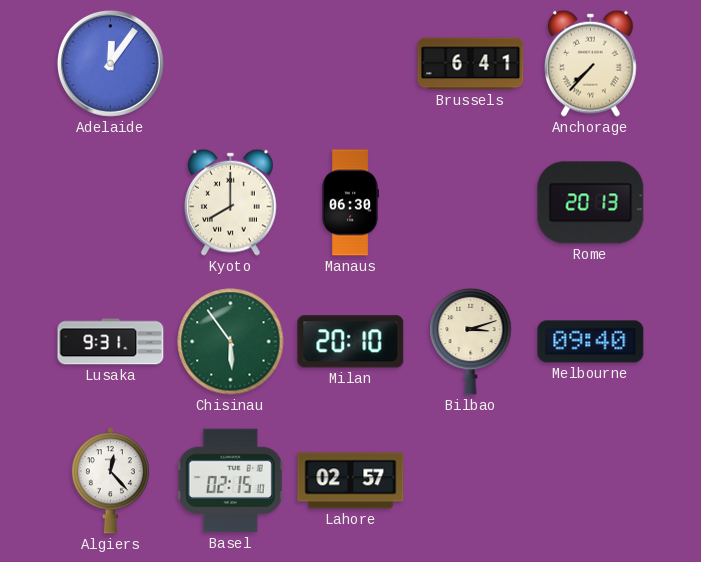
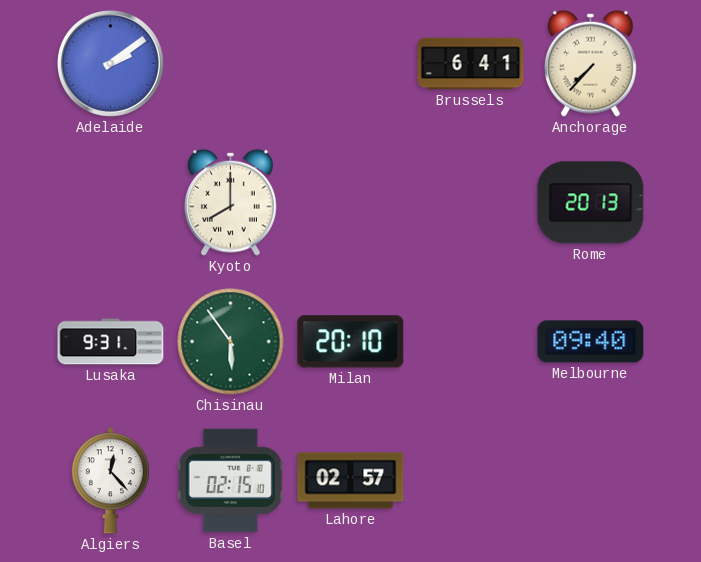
Adelaide: 12:06 -> 2:09 (110, 63)
Manaus: 06:30 -> none (349, 203)
Bilbao: 3:12 -> none (471, 341)
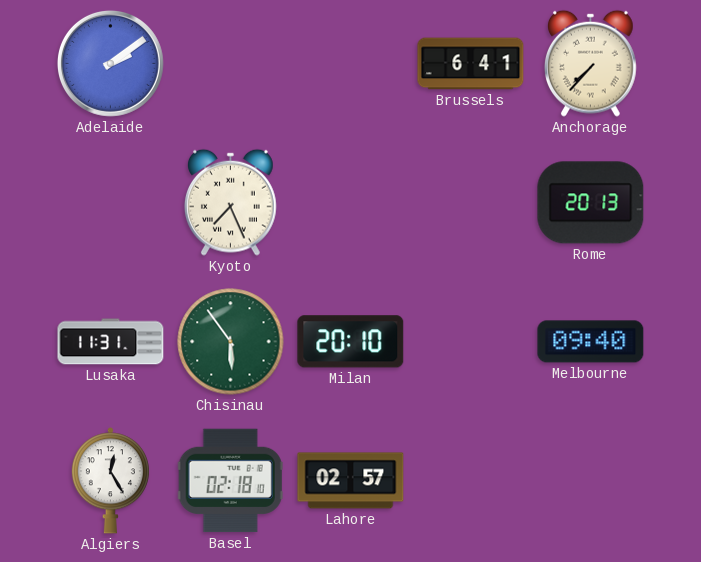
Kyoto: 8:00 -> 7:26 (231, 202)
Lusaka: 9:31 -> 11:31 (111, 342)
Algiers: 12:23 -> 12:25 (110, 481)
Basel: 02:15 -> 02:18 (230, 481)
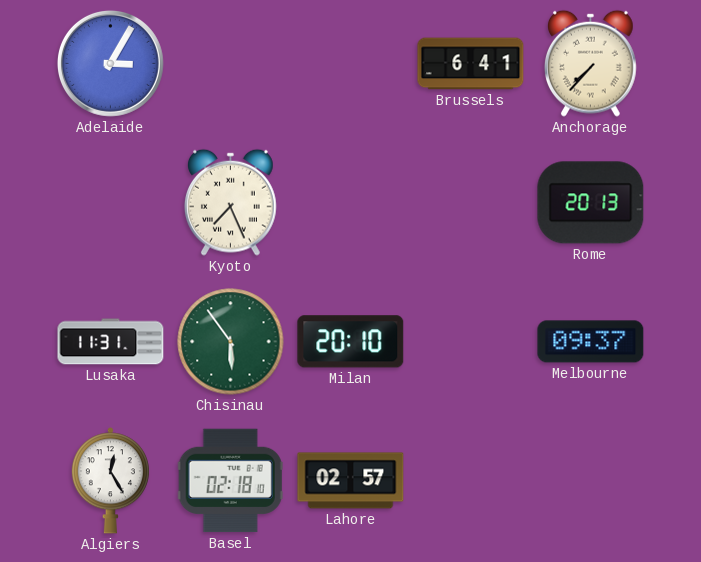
Adelaide: 2:09 -> 3:05 (110, 63)
Melbourne: 09:40 -> 09:37 (591, 342)
